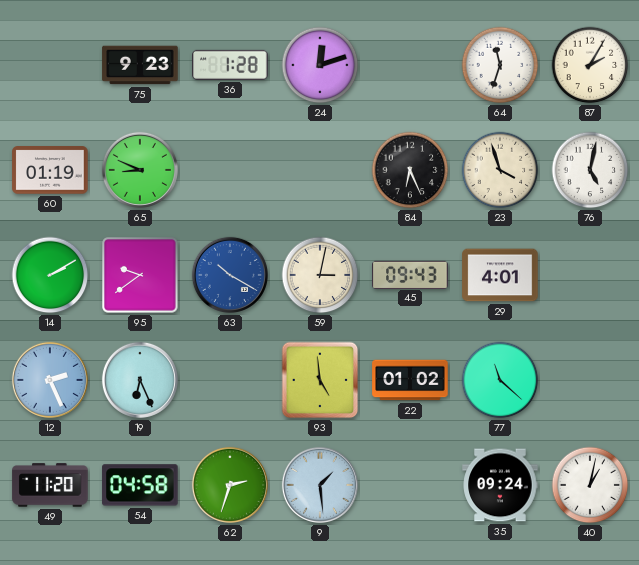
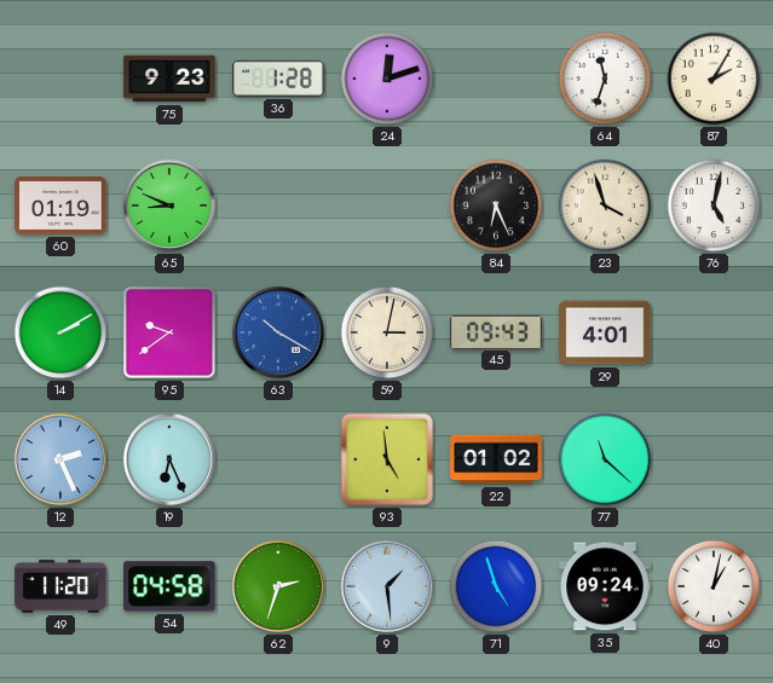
71: none -> 4:57 (496, 586)
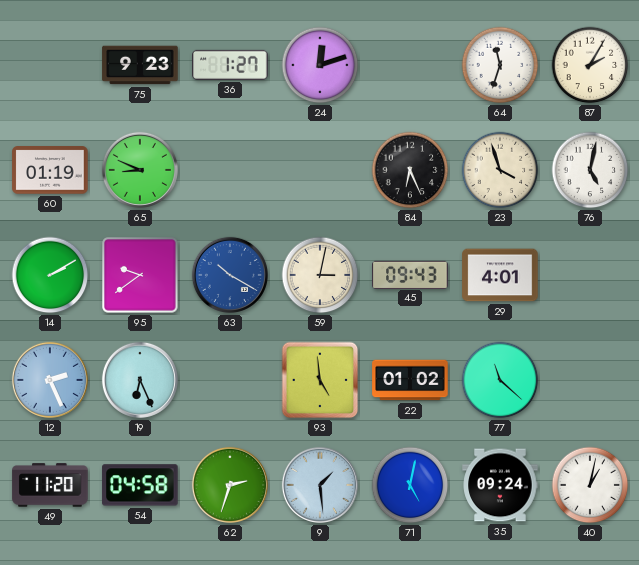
36: 1:28 -> 1:27 (230, 65)
71: 4:57 -> 5:02 (410, 485)
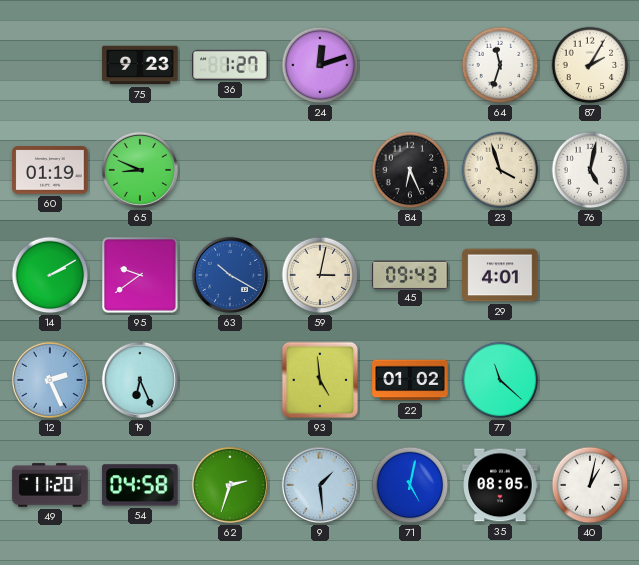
35: 09:24 -> 08:05 (500, 485)
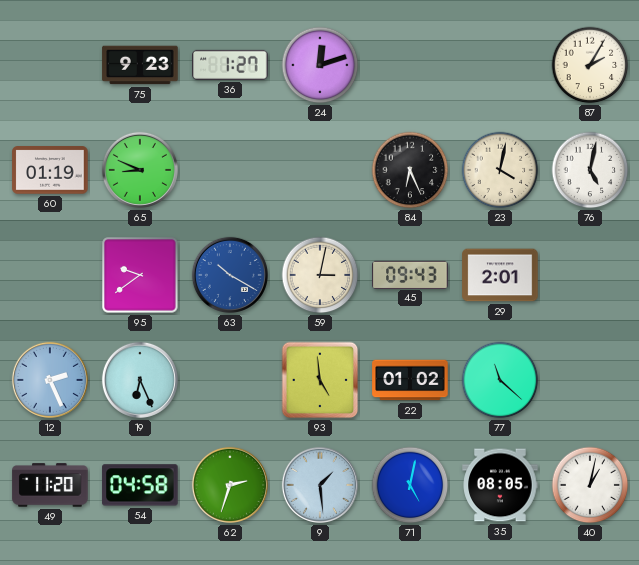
64: 11:33 -> none (500, 65)
23: 3:57 -> 4:02 (500, 170)
14: 2:10 -> none (50, 275)
29: 4:01 -> 2:01 (500, 275)
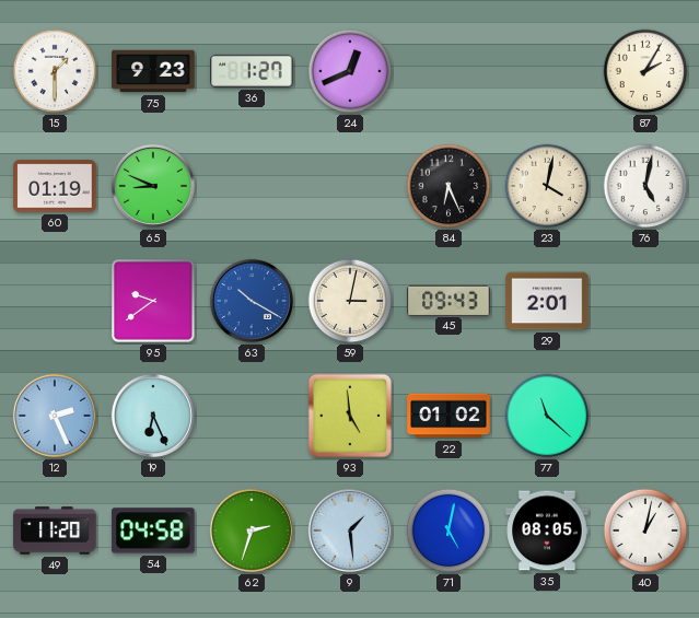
15: none -> 1:30 (55, 71)
24: 12:12 -> 12:41 (350, 71)
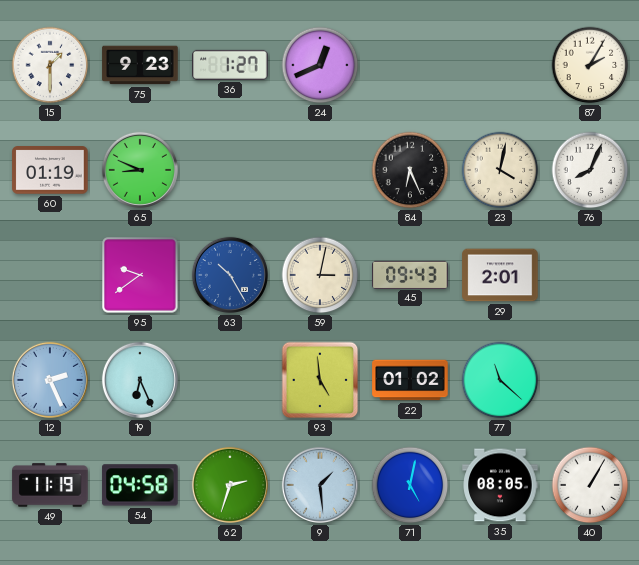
76: 5:02 -> 8:04 (590, 170)
63: 10:20 -> 10:25 (230, 275)
49: 11:20 -> 11:19 (50, 485)
40: 1:02 -> 1:05 (590, 485)
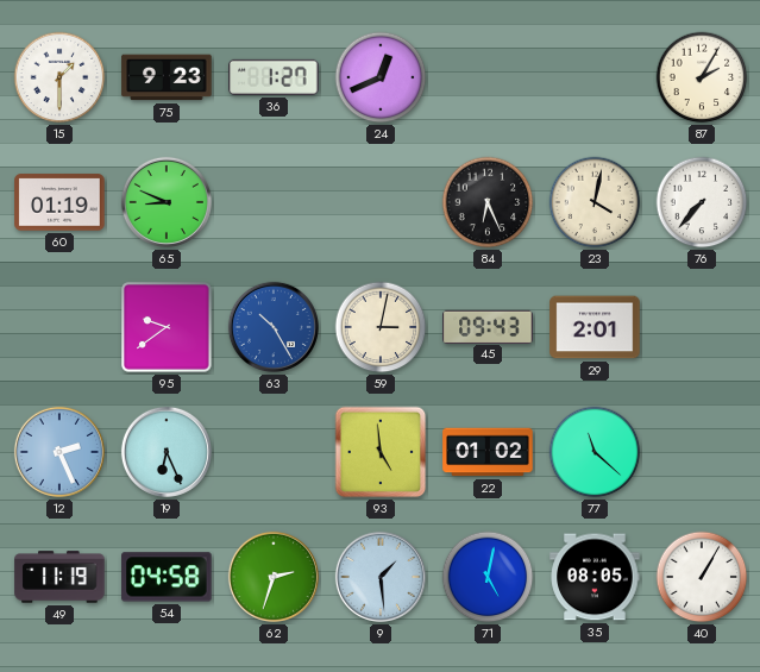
76: 8:04 -> 7:37 (702, 202)
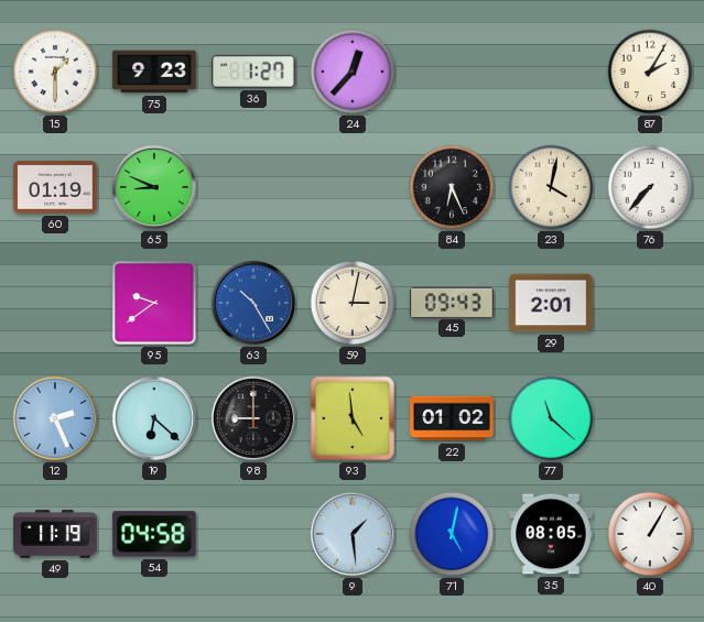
24: 12:41 -> 12:37 (353, 72)
19: 6:26 -> 6:22 (154, 418)
98: none -> 9:00 (253, 418)
62: 2:33 -> none (274, 577)
